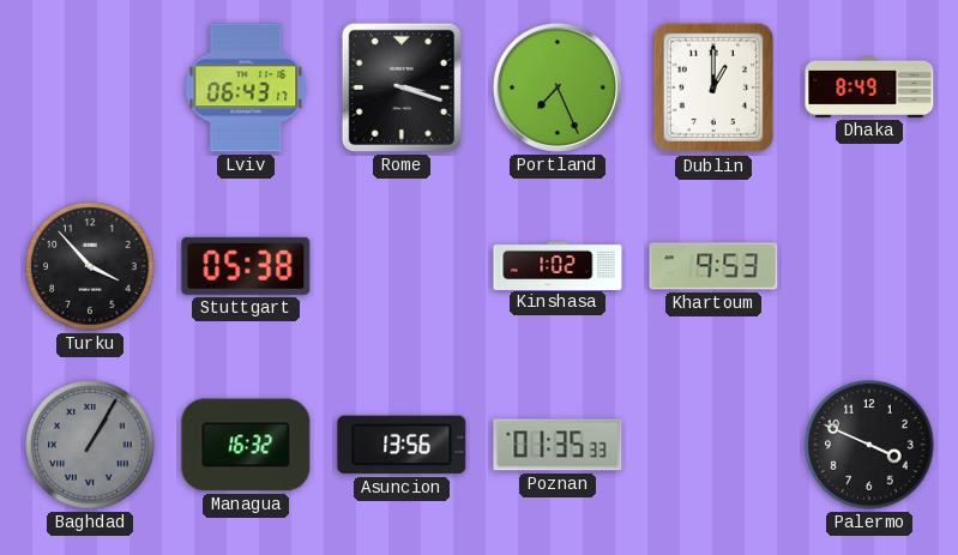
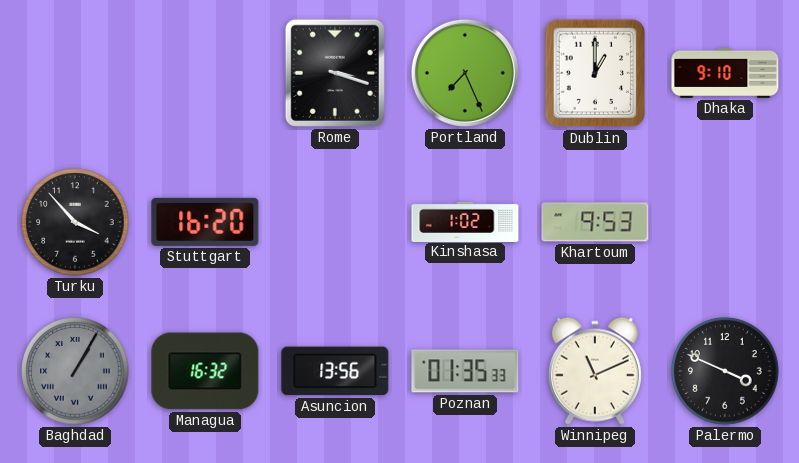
Lviv: 06:43 -> none (246, 88)
Dhaka: 8:49 -> 9:10 (725, 73)
Stuttgart: 05:38 -> 16:20 (205, 222)
Winnipeg: none -> 11:11 (595, 371)
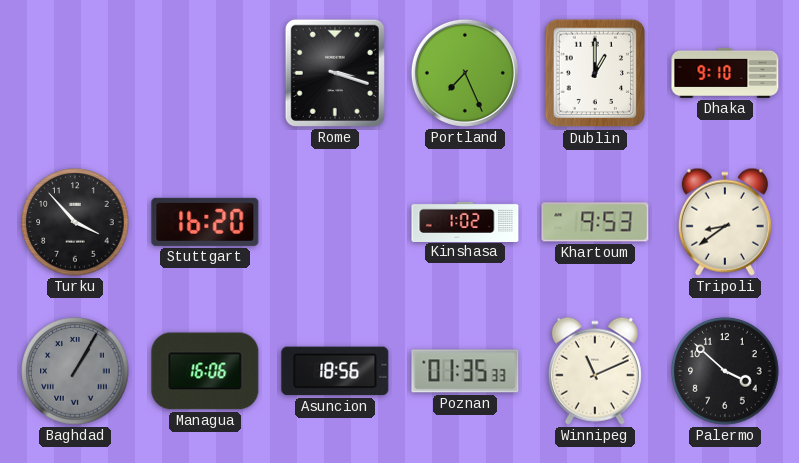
Tripoli: none -> 8:39 (725, 222)
Managua: 16:32 -> 16:06 (205, 371)
Asuncion: 13:56 -> 18:56 (335, 371)
Palermo: 3:49 -> 3:52 (725, 371)
